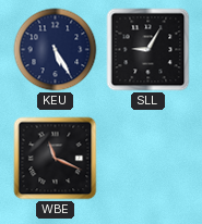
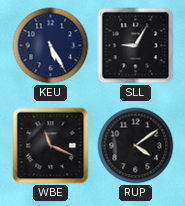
RUP: none -> 4:09 (136, 146)
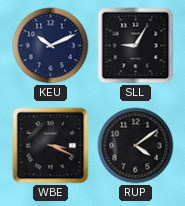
KEU: 5:25 -> 10:11 (51, 46)
WBE: 11:19 -> 3:19 (51, 146)
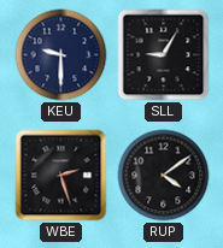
KEU: 10:11 -> 9:30 (61, 55)
WBE: 3:19 -> 2:27 (61, 176)
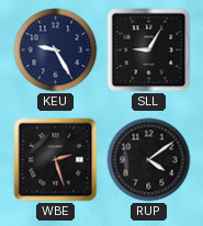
KEU: 9:30 -> 9:25 (56, 50)
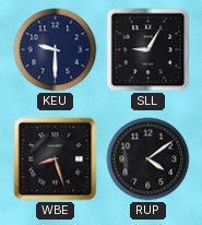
KEU: 9:25 -> 9:30 (56, 50)
WBE: 2:27 -> 8:27 (56, 159)
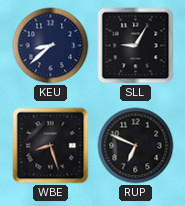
KEU: 9:30 -> 8:38 (51, 46)
RUP: 4:09 -> 6:49 (136, 146)
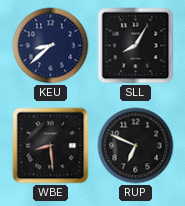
SLL: 9:05 -> 8:05 (136, 46)
WBE: 8:27 -> 8:29 (51, 146)
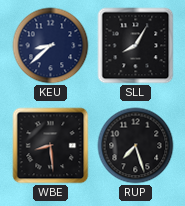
RUP: 6:49 -> 7:27 (136, 146)
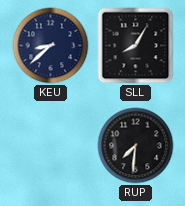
WBE: 8:29 -> none (51, 146)
RUP: 7:27 -> 7:31 (136, 146)
